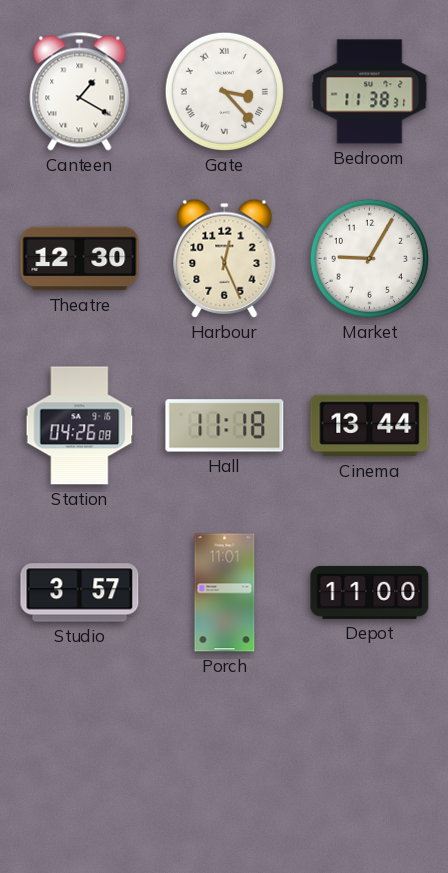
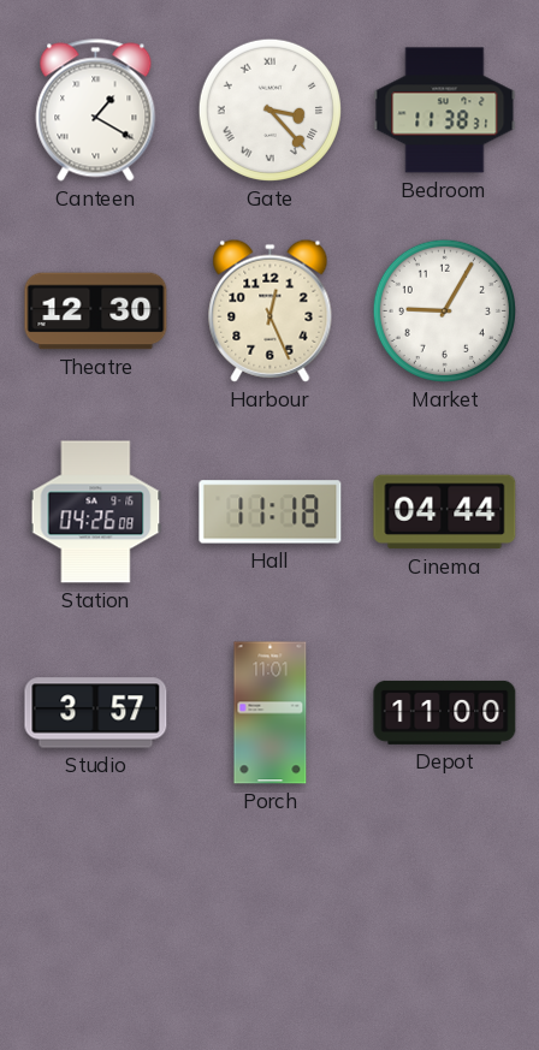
Cinema: 13:44 -> 04:44 (445, 512)
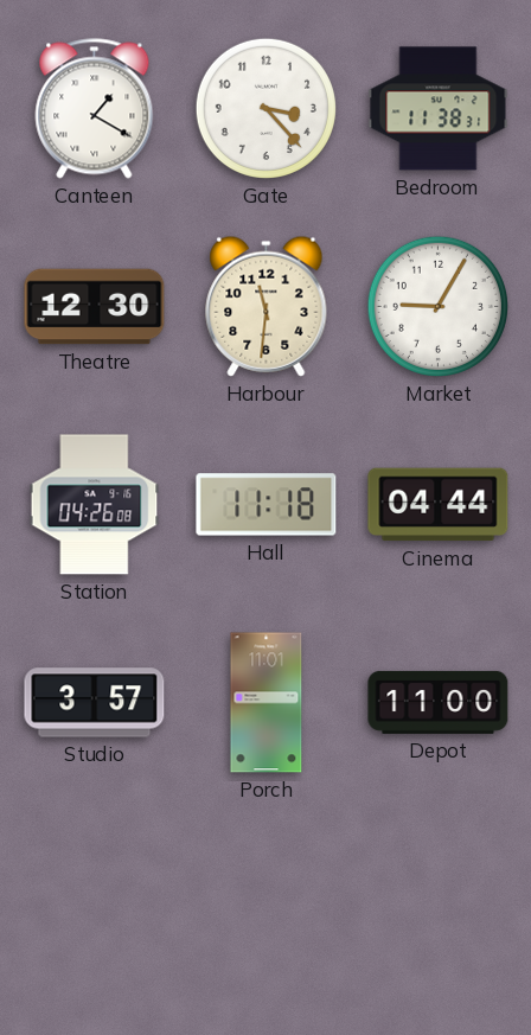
Gate numerals: Roman -> Arabic (265, 108)
Harbour: 12:26 -> 11:31 (267, 306)
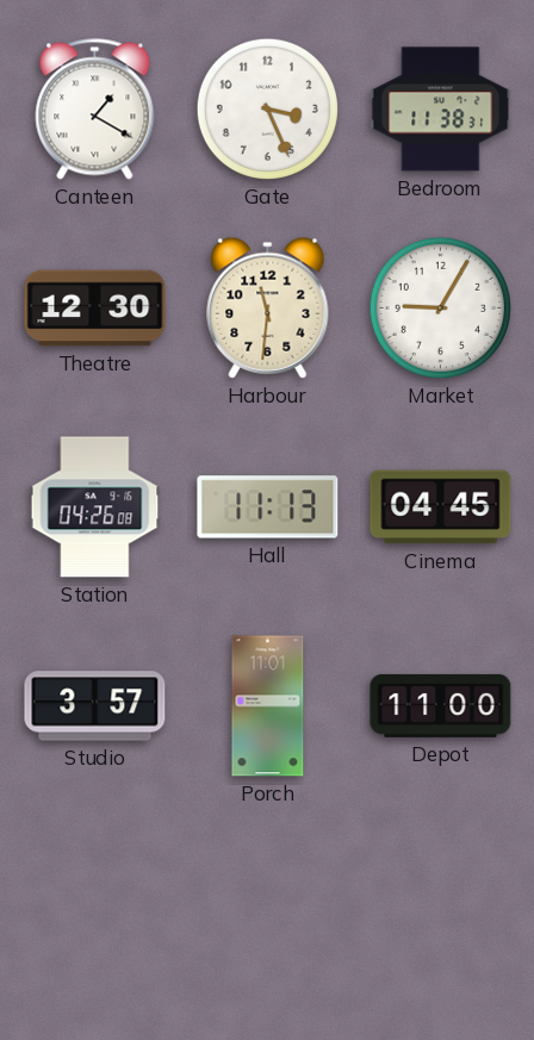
Gate: 3:23 -> 3:26 (267, 108)
Hall: 11:18 -> 11:13 (268, 507)
Cinema: 04:44 -> 04:45 (441, 507)
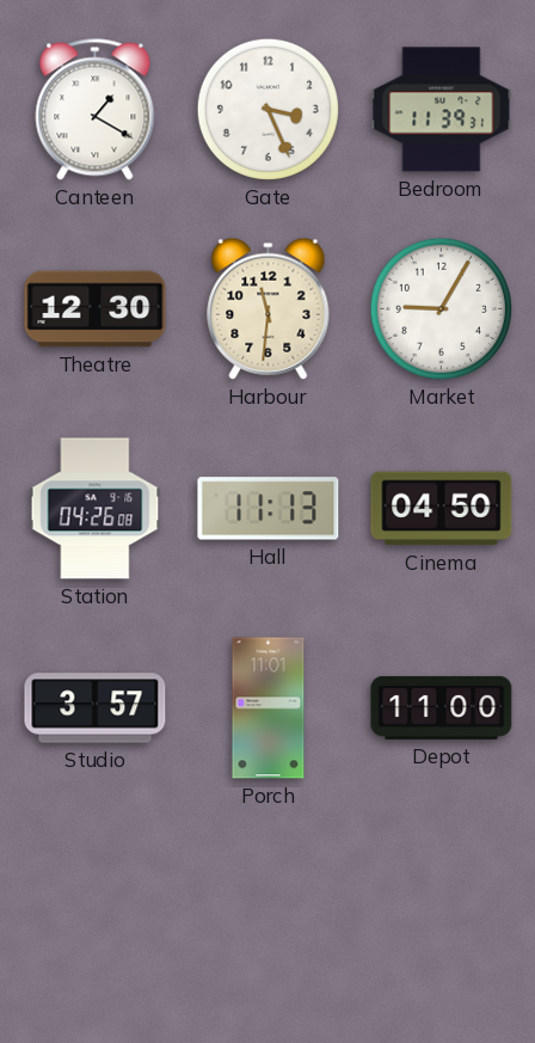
Bedroom: 11:38 -> 11:39 (442, 110)
Cinema: 04:45 -> 04:50 (442, 509)
